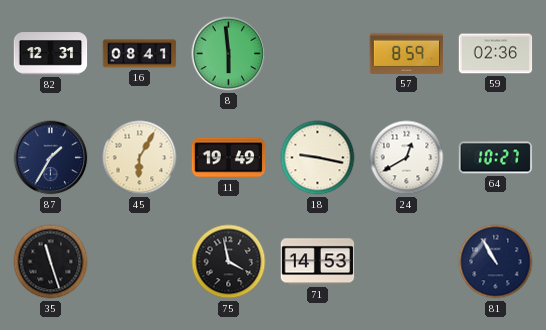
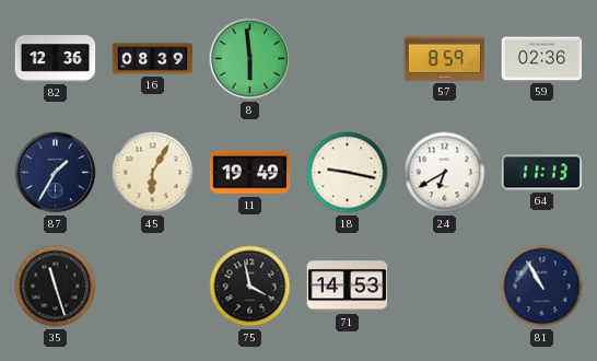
82: 12:31 -> 12:36 (56, 59)
16: 08:41 -> 08:39 (153, 59)
24: 12:40 -> 6:40 (445, 173)
64: 10:27 -> 11:13 (542, 173)
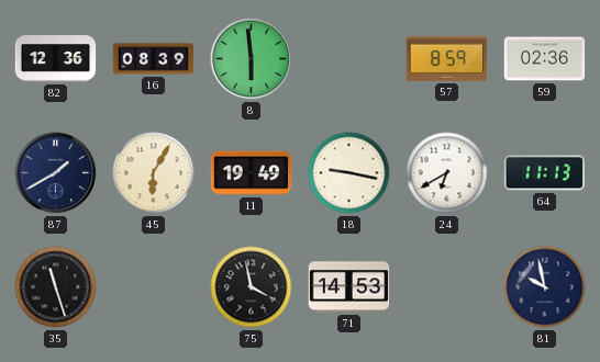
87: 1:35 -> 1:40 (56, 173)
81: 10:55 -> 9:58 (545, 287)
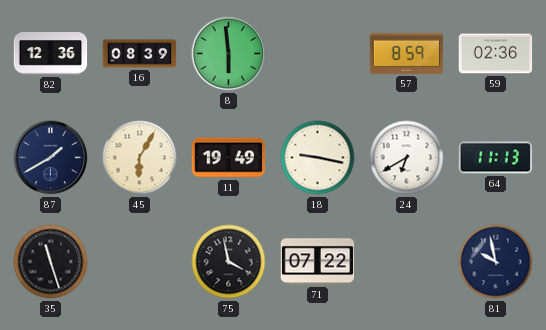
71: 14:53 -> 07:22 (318, 262)
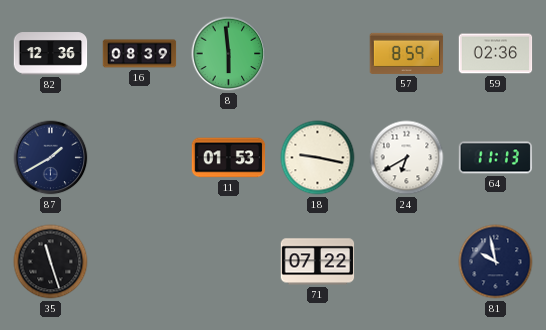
45: 6:05 -> none (140, 158)
11: 19:49 -> 01:53 (229, 158)
75: 3:58 -> none (229, 262)
